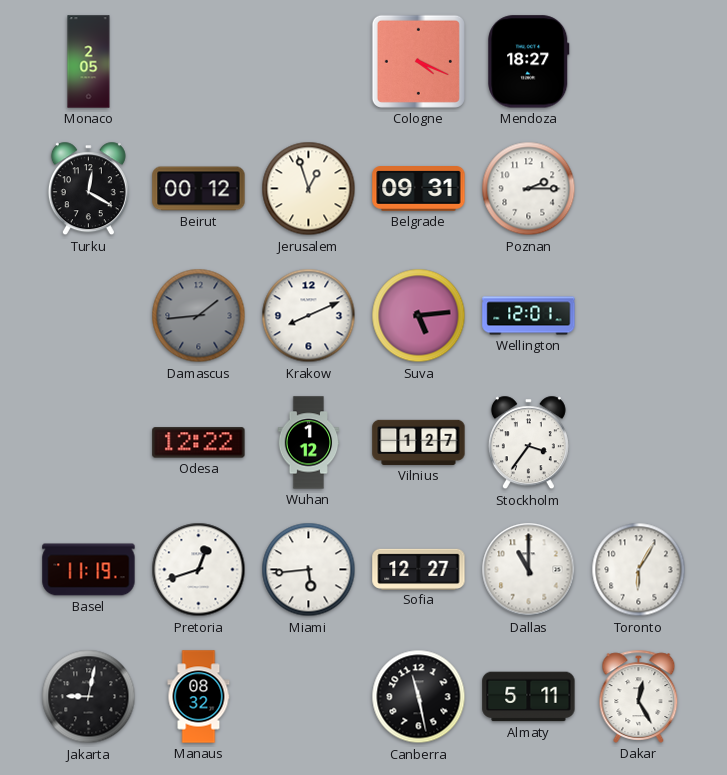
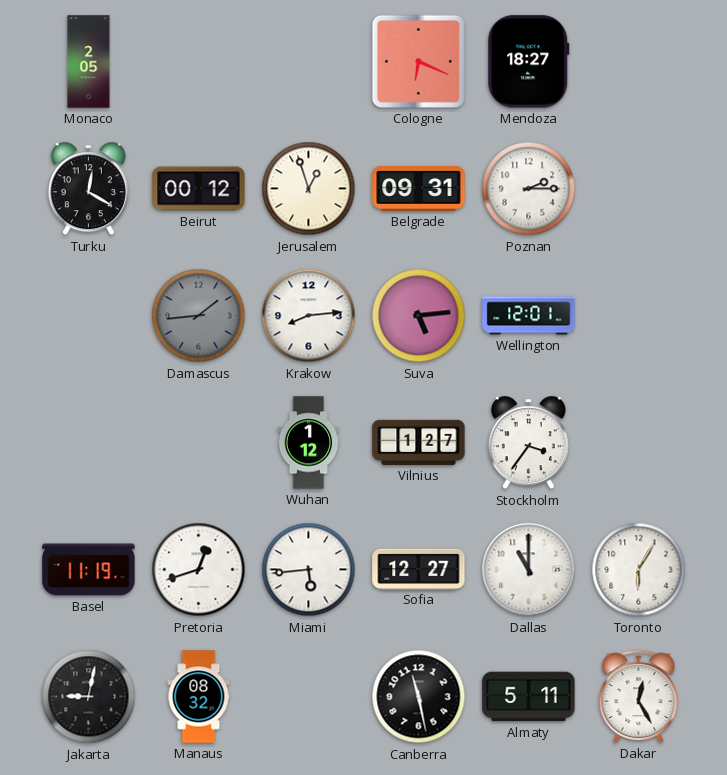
Cologne: 4:19 -> 6:19 (418, 61)
Krakow: 8:11 -> 8:14 (309, 316)
Odesa: 12:22 -> none (199, 443)
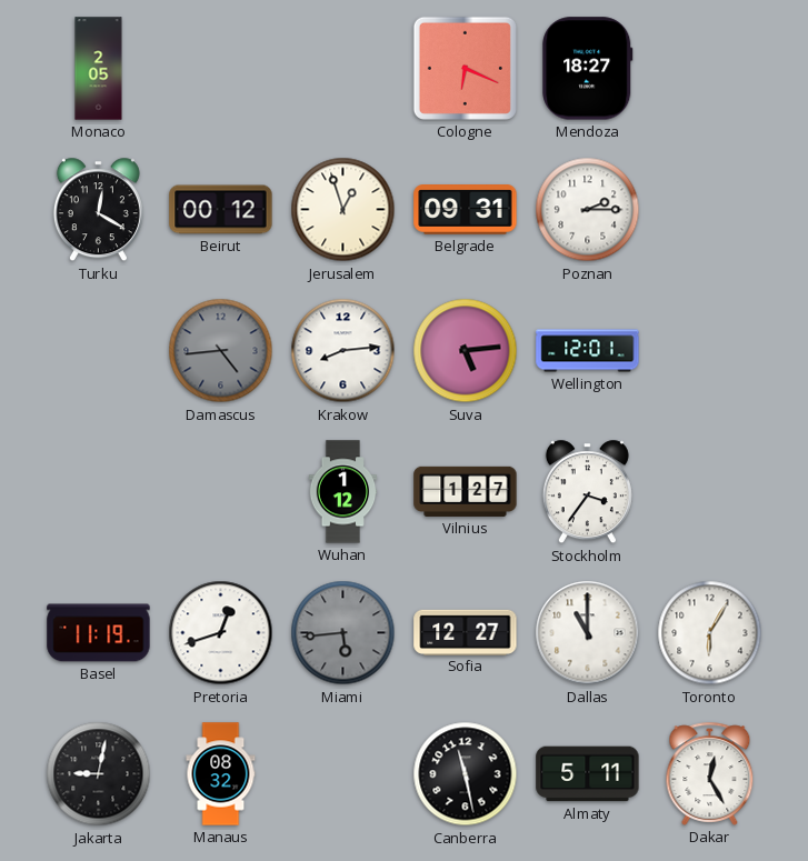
Damascus: 1:44 -> 4:44 (221, 351)
Miami dial: white -> grey (343, 633)
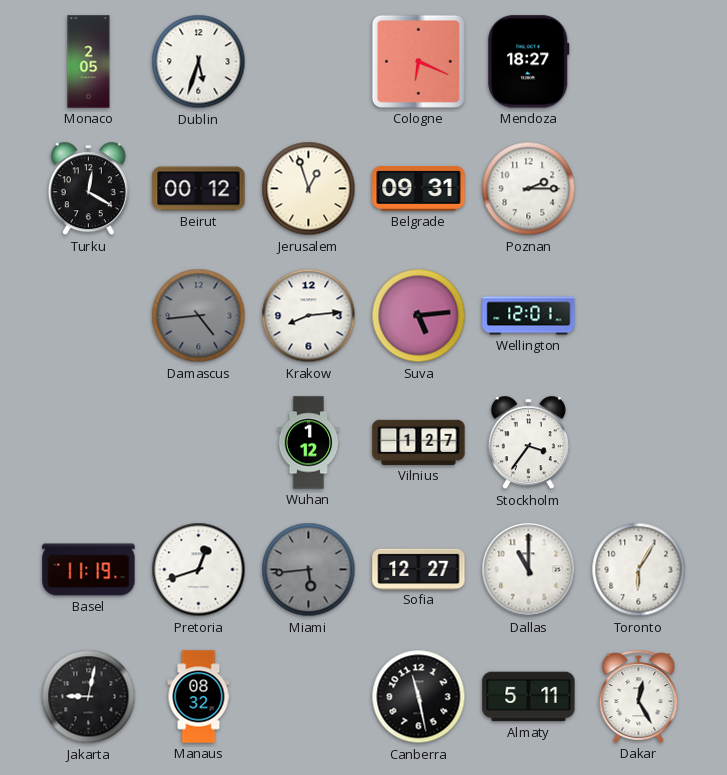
Dublin: none -> 5:33 (199, 62)
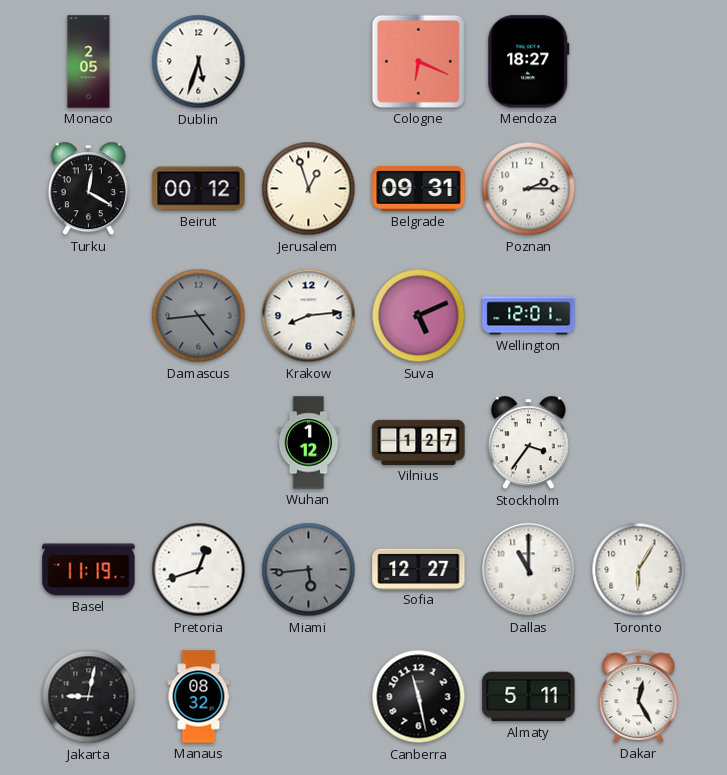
Suva: 5:14 -> 5:11 (419, 316)
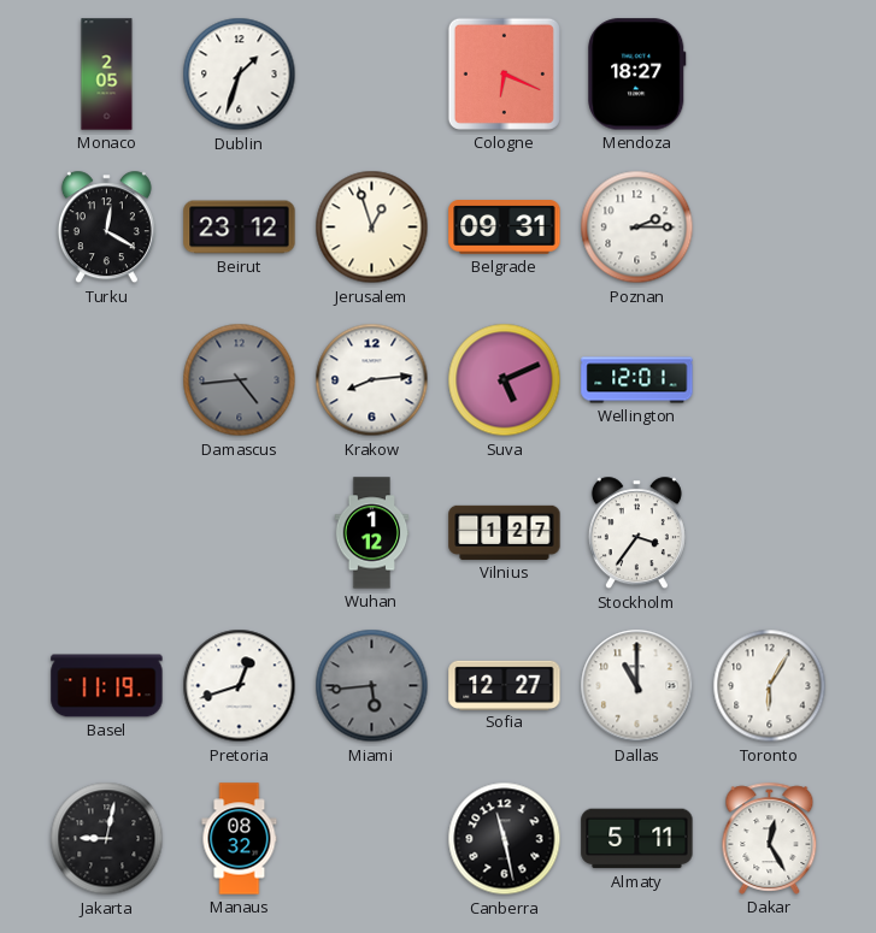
Dublin: 5:33 -> 1:33 (240, 75)
Beirut: 00:12 -> 23:12 (240, 228)
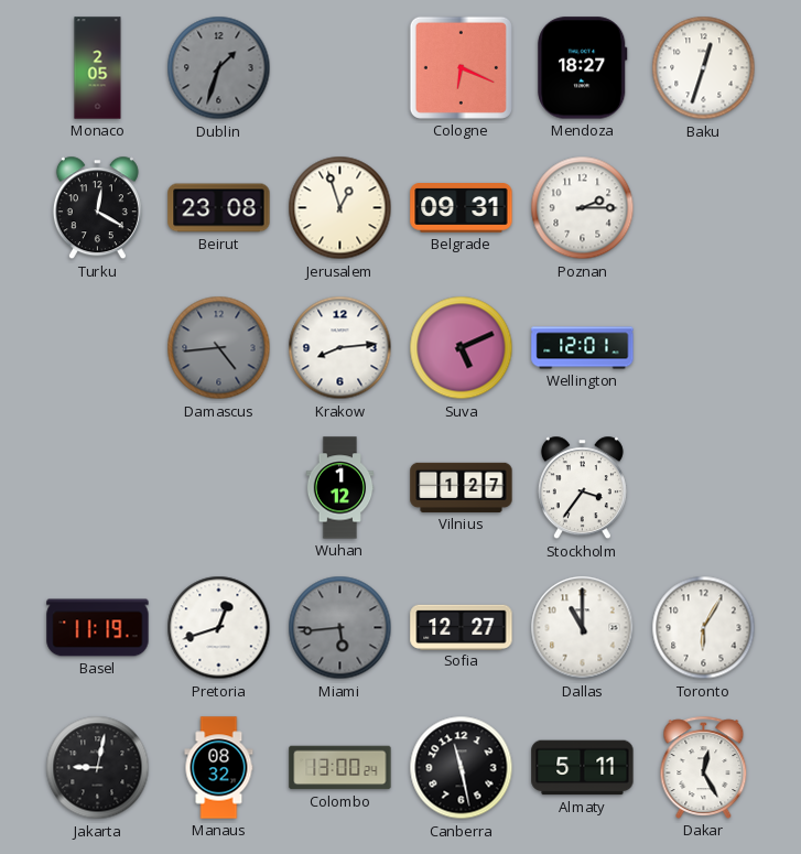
Dublin dial: white -> grey (219, 68)
Baku: none -> 12:33 (704, 68)
Beirut: 23:12 -> 23:08 (219, 208)
Colombo: none -> 13:00 (340, 768)
